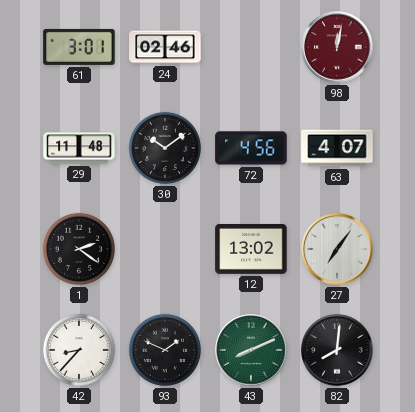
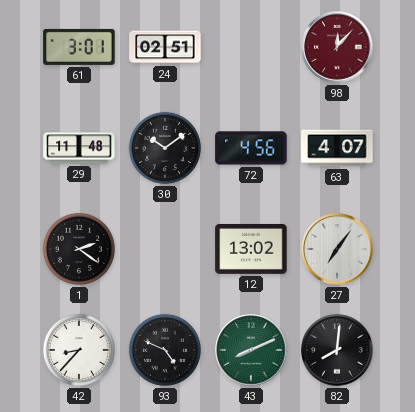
24: 02:46 -> 02:51 (165, 47)
98: 12:02 -> 12:07 (337, 47)
93: 1:49 -> 4:49 (165, 350)
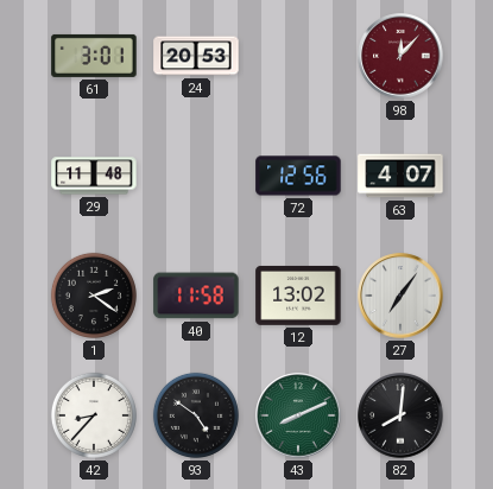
24: 02:51 -> 20:53 (196, 56)
30: 10:09 -> none (165, 148)
72: 4:56 -> 12:56 (298, 176)
40: none -> 11:58 (196, 296)
93: 4:49 -> 4:51 (196, 415)
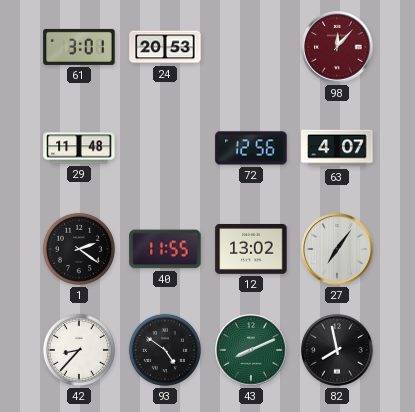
40: 11:58 -> 11:55 (165, 249)
82: 8:01 -> 7:58 (337, 350)
